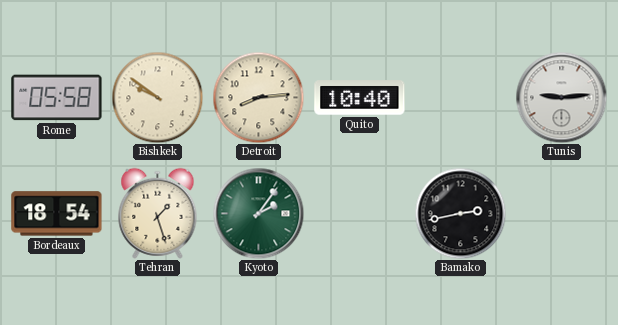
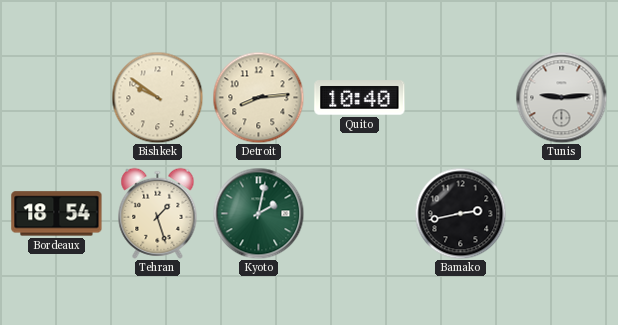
Rome: 05:58 -> none (57, 98)
Kyoto: 2:06 -> 2:02 (258, 213)
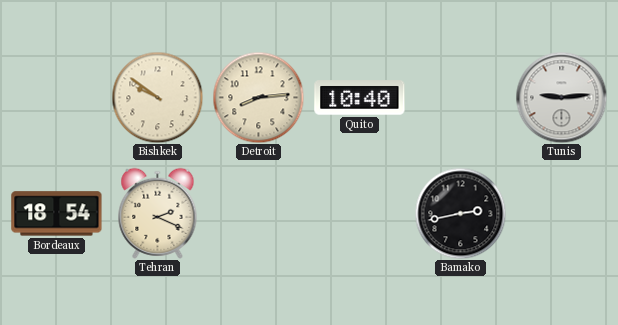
Tehran: 1:27 -> 2:19 (158, 213)
Kyoto: 2:02 -> none (258, 213)
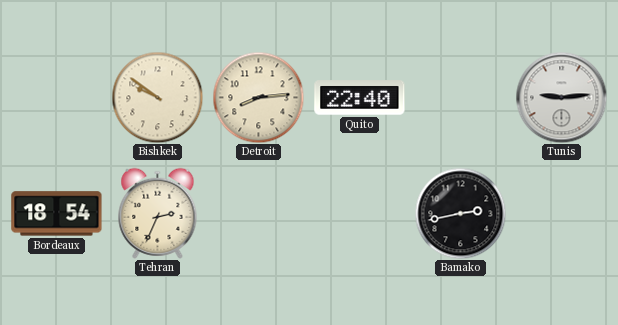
Quito: 10:40 -> 22:40 (360, 98)
Tehran: 2:19 -> 2:34 (158, 213)
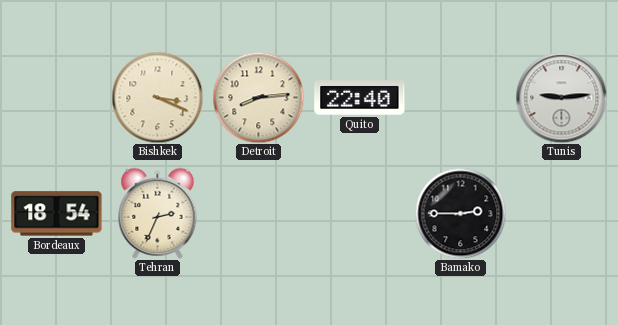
Bishkek: 9:51 -> 3:19 (157, 97)
Bamako: 2:43 -> 2:45 (460, 213)
